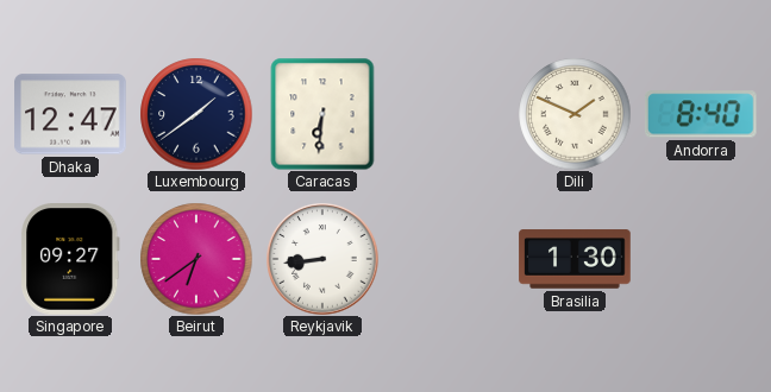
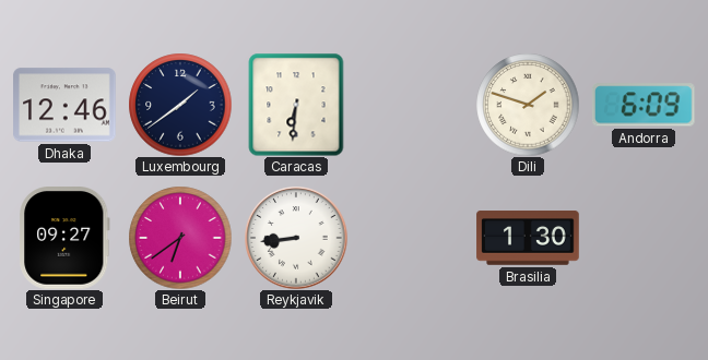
Dhaka: 12:47 -> 12:46 (64, 105)
Dili: 1:49 -> 1:48 (528, 105)
Andorra: 8:40 -> 6:09 (644, 105)
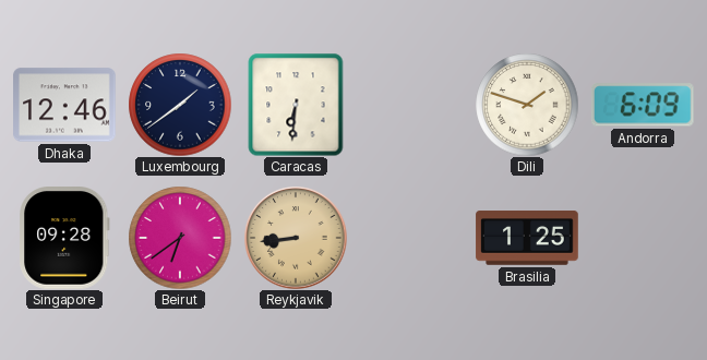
Singapore: 09:27 -> 09:28 (64, 239)
Reykjavik dial: white -> champagne (296, 238)
Brasilia: 1:30 -> 1:25 (527, 238)
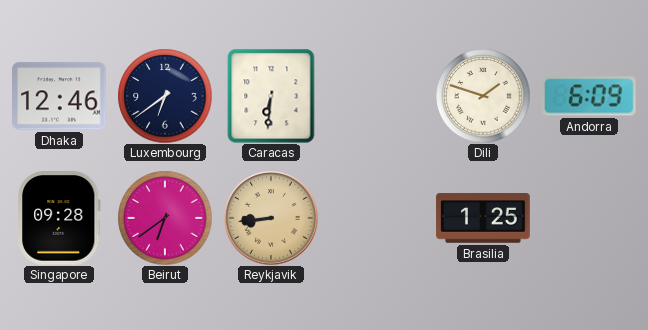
Luxembourg: 1:39 -> 6:39 (165, 96)
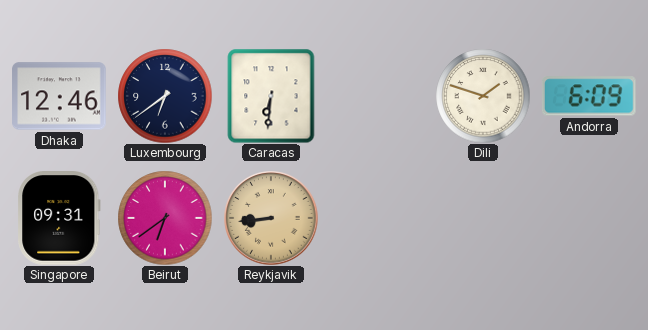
Singapore: 09:28 -> 09:31 (59, 219)
Brasilia: 1:25 -> none (483, 218)
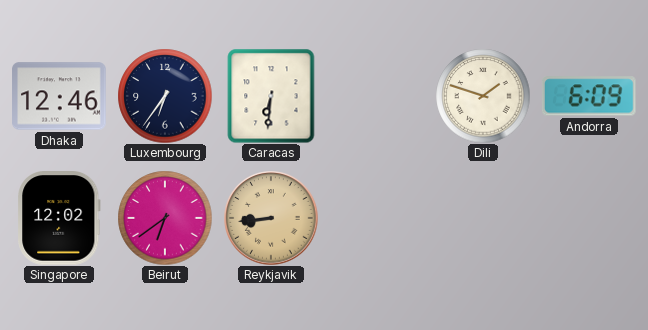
Luxembourg: 6:39 -> 6:36 (165, 96)
Singapore: 09:31 -> 12:02 (59, 219)
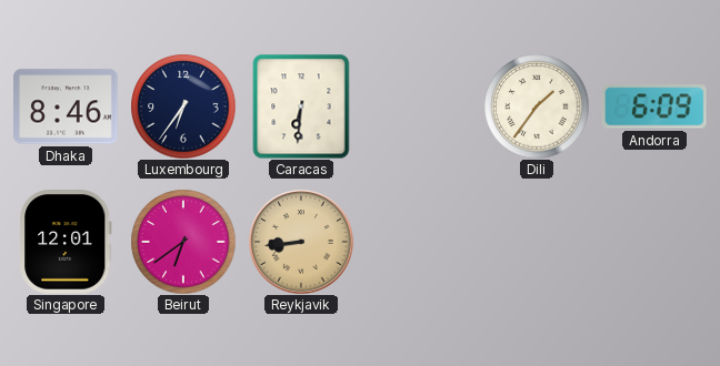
Dhaka: 12:46 -> 8:46 (66, 106)
Dili: 1:48 -> 1:36 (537, 106)
Singapore: 12:02 -> 12:01 (66, 243)
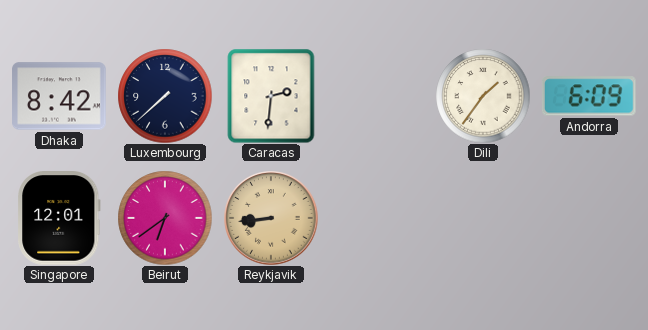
Dhaka: 8:46 -> 8:42 (59, 96)
Luxembourg: 6:36 -> 7:38 (165, 96)
Caracas: 6:31 -> 2:31 (271, 96)
